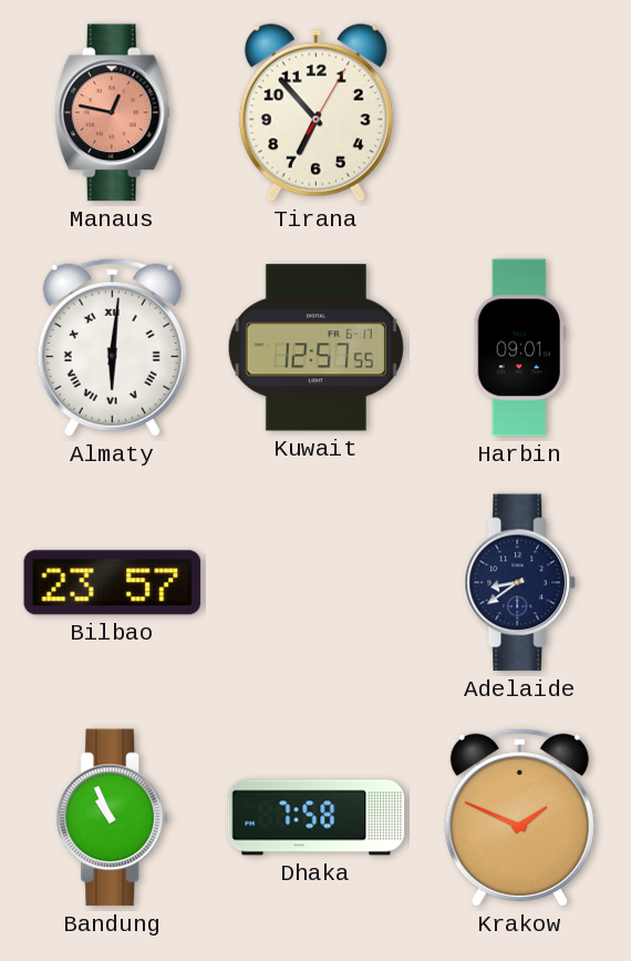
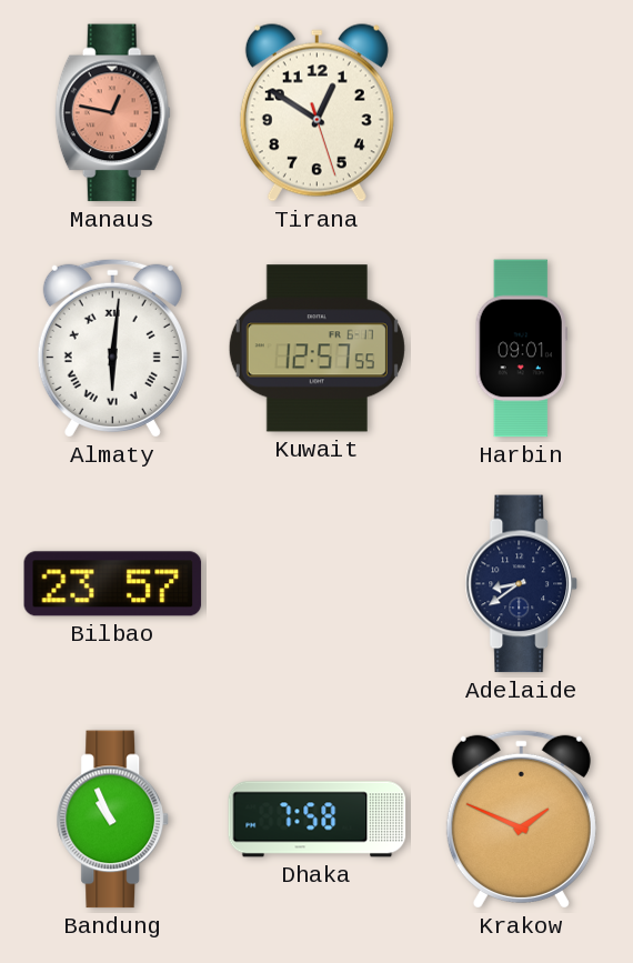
Tirana: 6:53 -> 12:50 (316, 113)
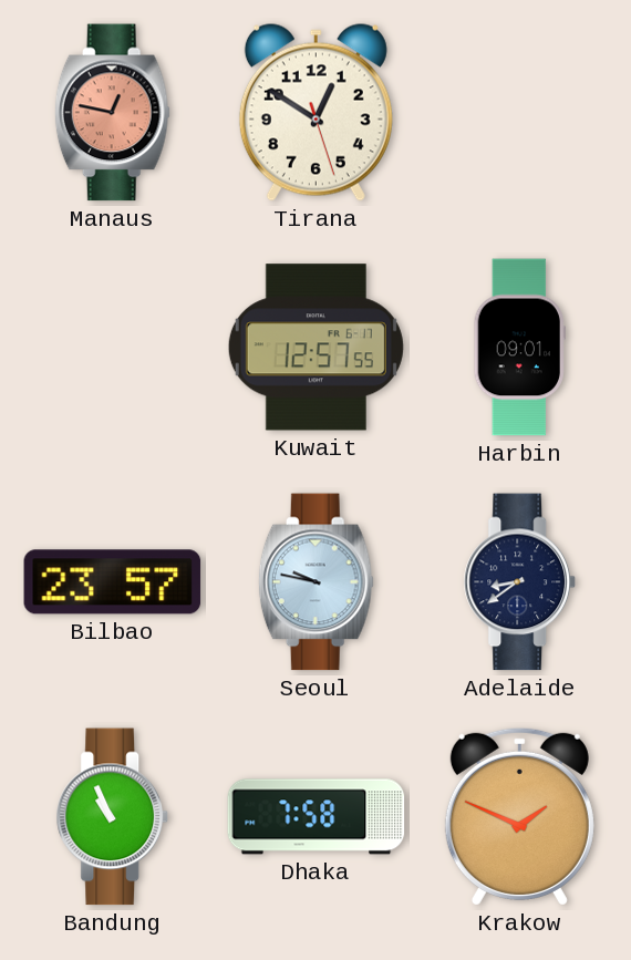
Almaty: 6:01 -> none (112, 348)
Seoul: none -> 9:47 (316, 582)
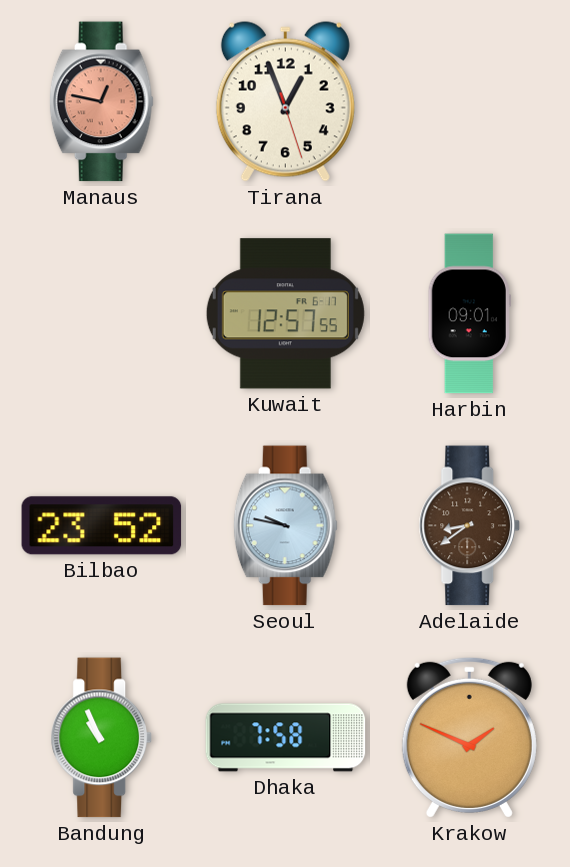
Tirana: 12:50 -> 12:56 (285, 102)
Bilbao: 23:57 -> 23:52 (102, 526)
Adelaide dial: navy -> brown (469, 526)
